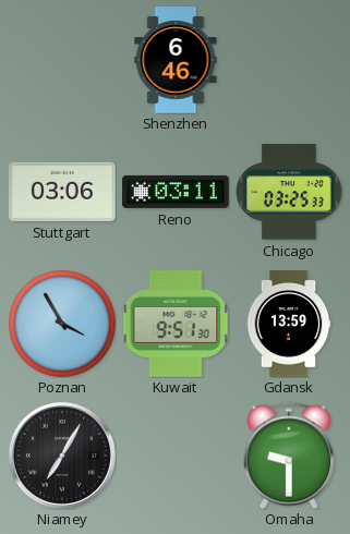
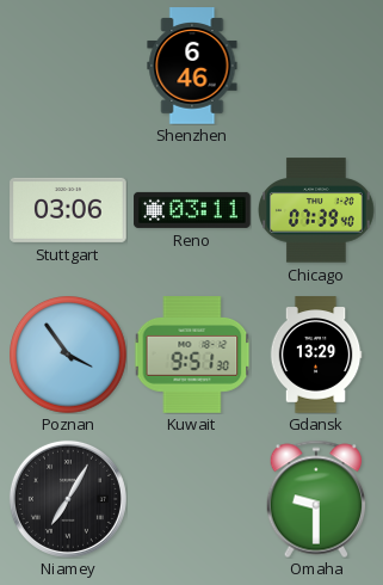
Chicago: 03:25 -> 07:39 (317, 210)
Poznan: 3:55 -> 3:54 (69, 356)
Gdansk: 13:59 -> 13:29 (316, 355)
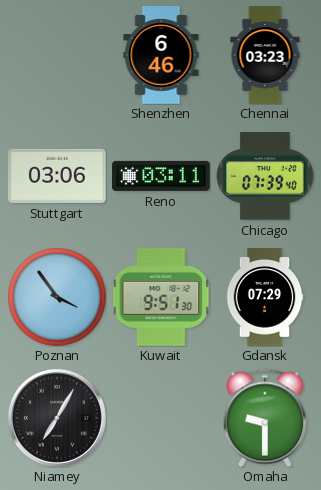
Chennai: none -> 03:23 (265, 55)
Gdansk: 13:29 -> 07:29 (265, 297)
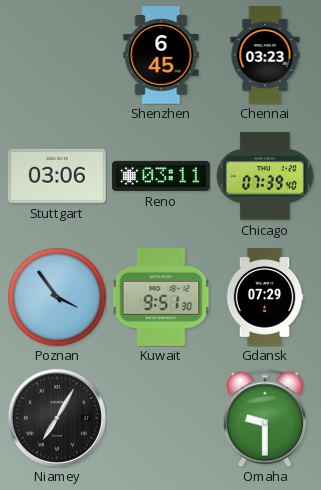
Shenzhen: 6:46 -> 6:45 (161, 55)
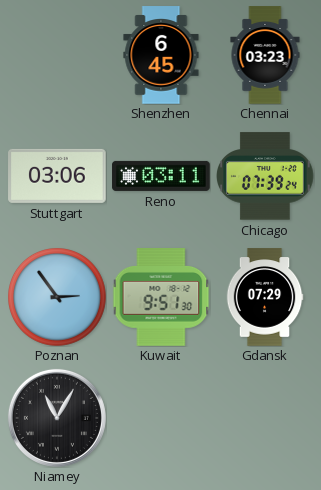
Chicago: 07:39:40 -> 07:39:24 (266, 176)
Poznan: 3:54 -> 2:54 (58, 298)
Niamey: 7:05 -> 11:05 (57, 418)
Omaha: 9:30 -> none (265, 418)
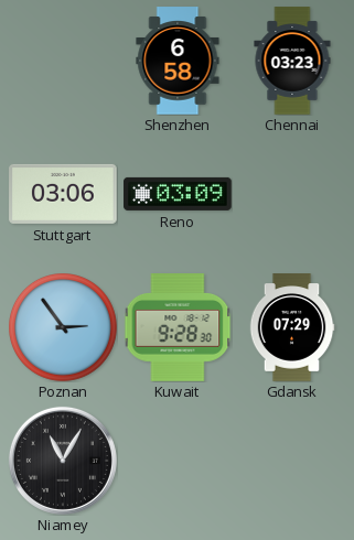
Shenzhen: 6:45 -> 6:58 (178, 61)
Reno: 03:11 -> 03:09 (178, 194)
Chicago: 07:39 -> none (266, 176)
Kuwait: 9:51 -> 9:28 (178, 327)
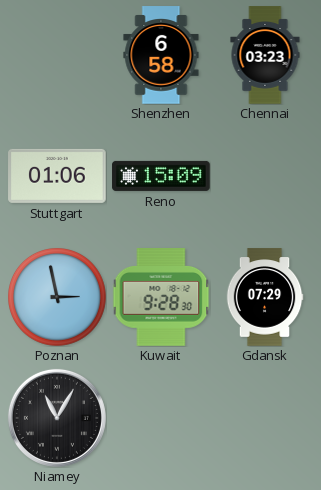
Stuttgart: 03:06 -> 01:06 (57, 176)
Reno: 03:09 -> 15:09 (161, 176)
Poznan: 2:54 -> 2:58 (58, 298)
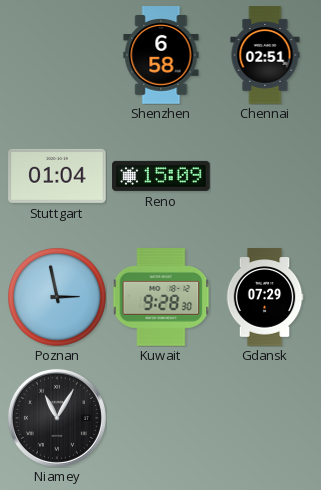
Chennai: 03:23 -> 02:51 (265, 55)
Stuttgart: 01:06 -> 01:04 (57, 176)
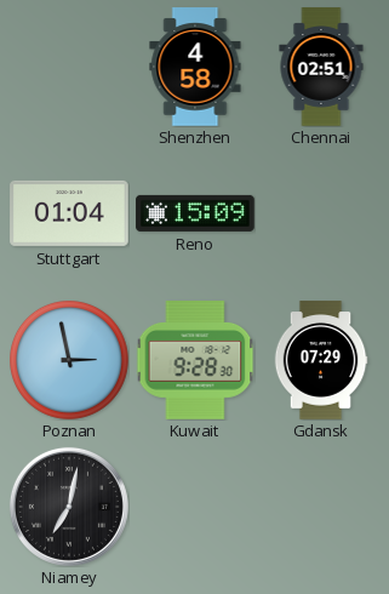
Shenzhen: 6:58 -> 4:58 (195, 67)
Niamey: 11:05 -> 7:02 (69, 507)
